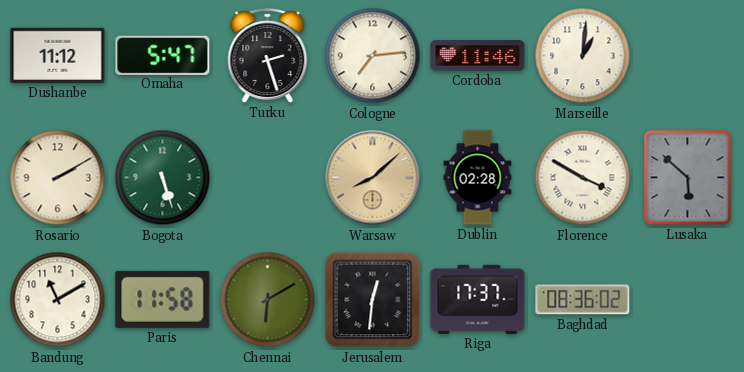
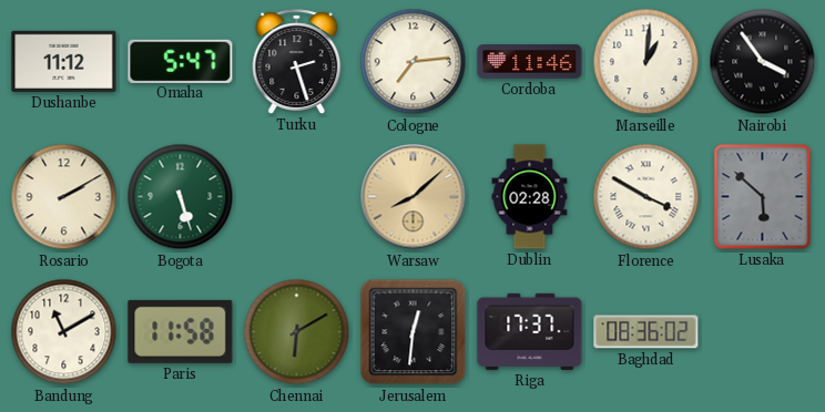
Nairobi: none -> 3:54 (763, 62)
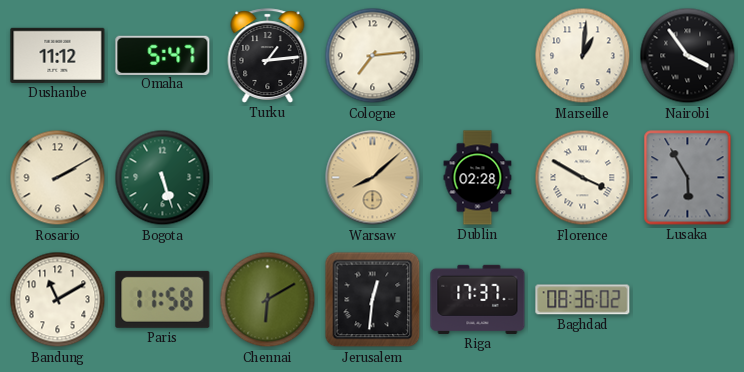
Turku: 2:27 -> 1:14 (268, 56)
Cordoba: 11:46 -> none (530, 62)
Lusaka: 5:52 -> 5:55 (688, 178)
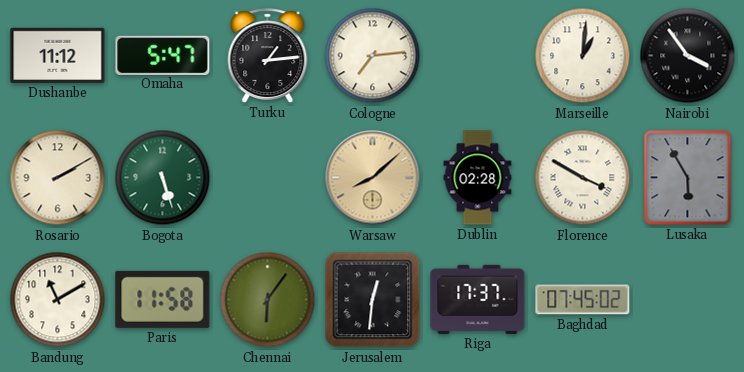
Chennai: 6:10 -> 6:06 (268, 300)
Baghdad: 08:36 -> 07:45 (583, 300)
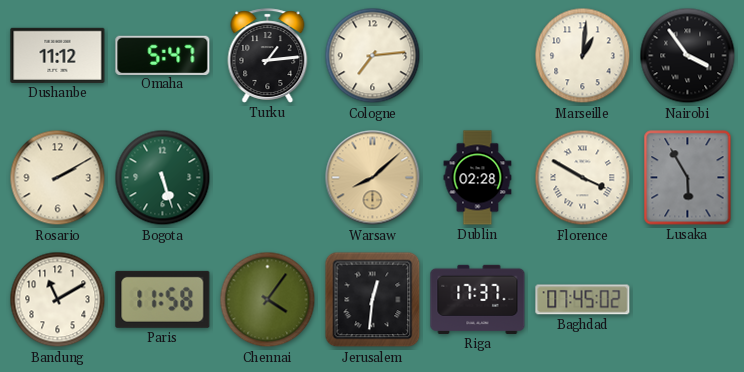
Chennai: 6:06 -> 4:06 (268, 300)
